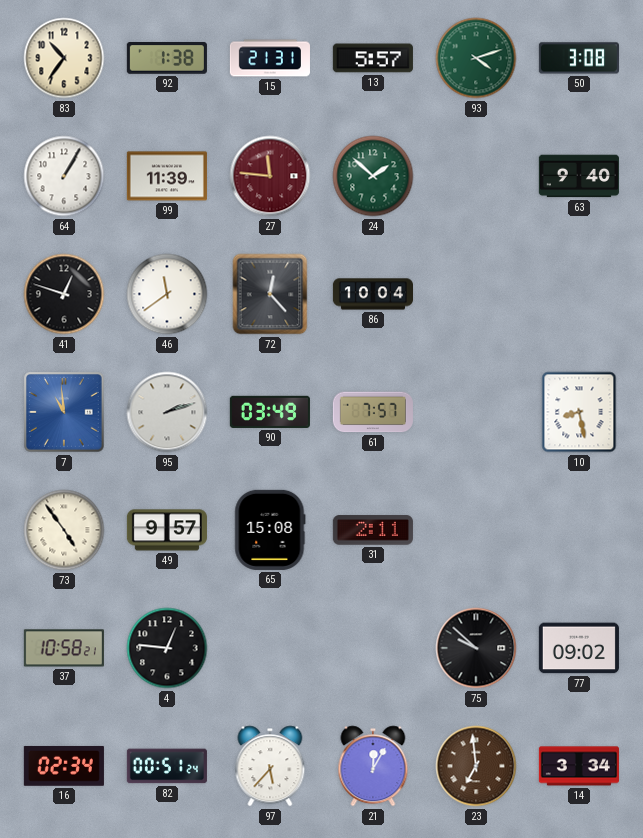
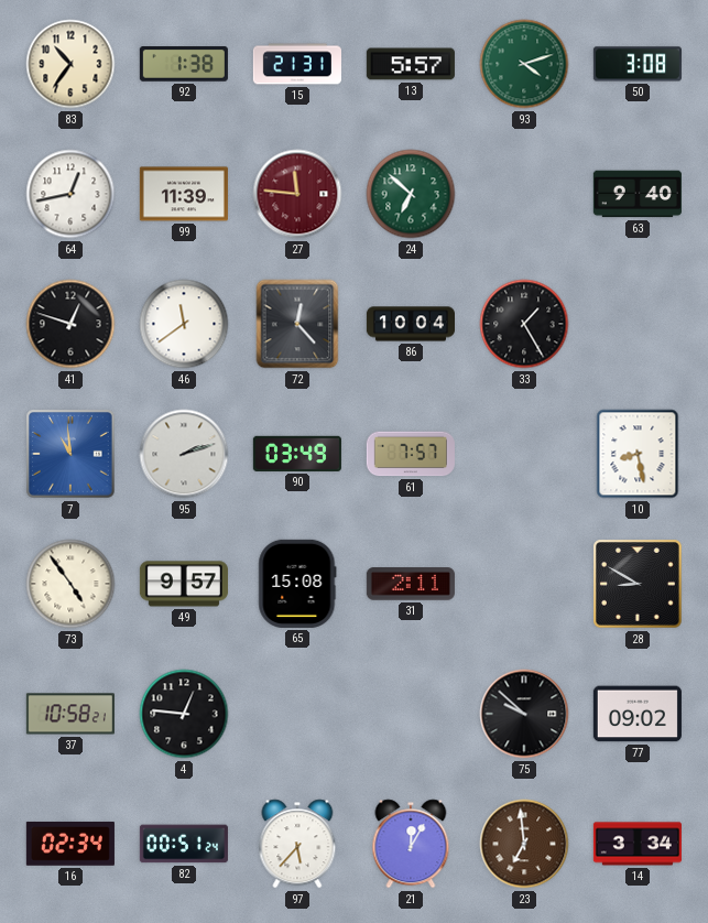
64: 1:05 -> 12:43 (70, 194)
24: 1:52 -> 6:52 (411, 194)
33: none -> 1:25 (524, 324)
28: none -> 8:50 (638, 584)
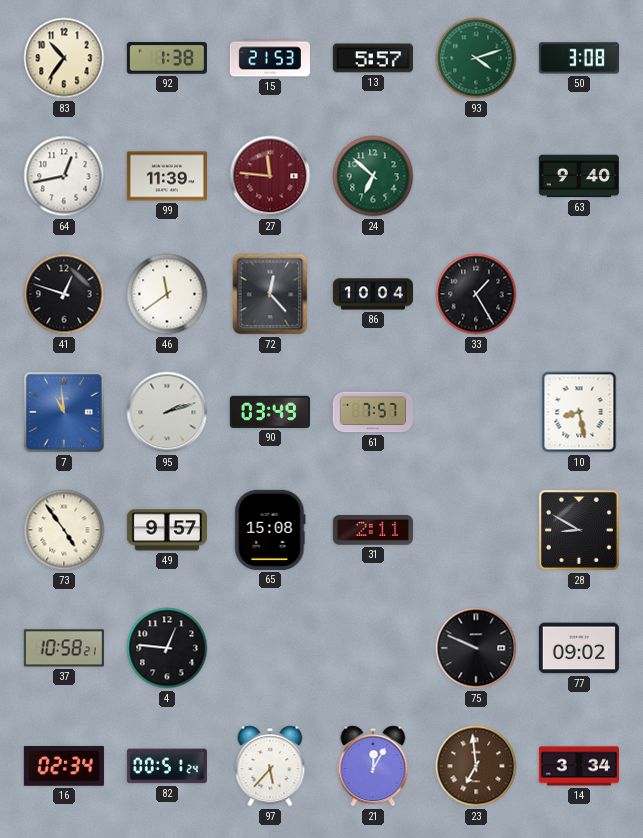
15: 21:31 -> 21:53 (270, 58)
75: 9:52 -> 9:49 (476, 648)
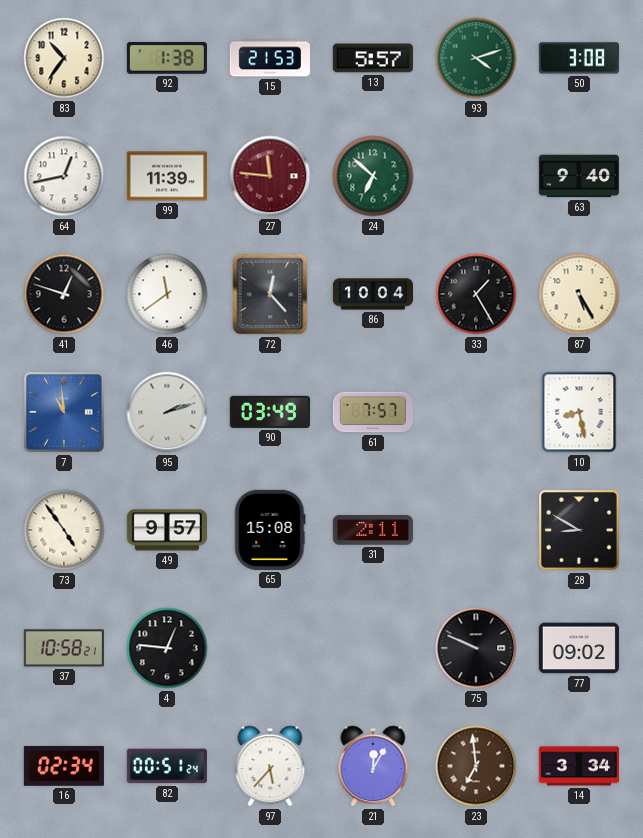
87: none -> 5:25 (579, 294)
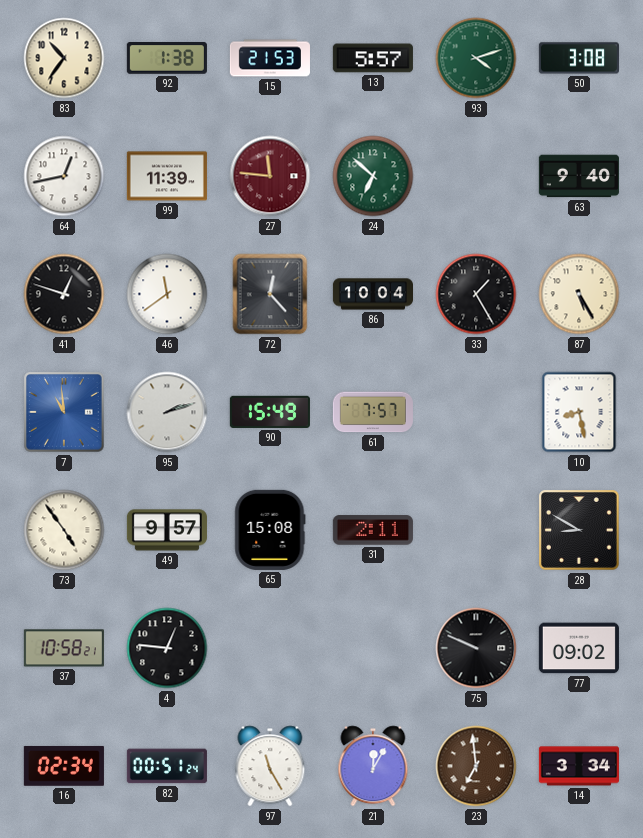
90: 03:49 -> 15:49 (270, 412)
97: 5:37 -> 11:25 (270, 766)
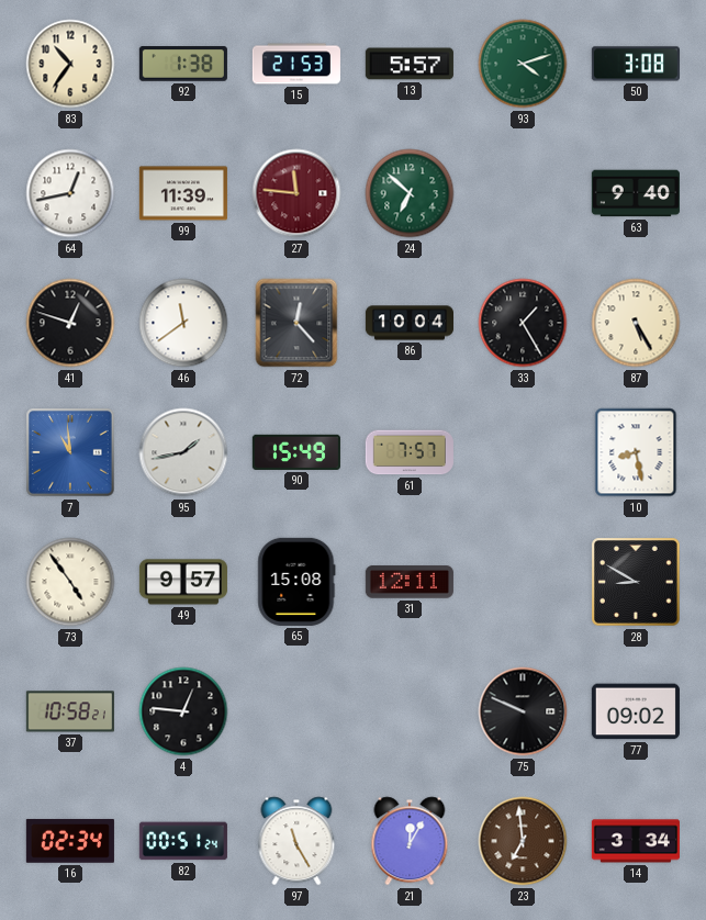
95: 2:12 -> 1:43 (183, 452)
31: 2:11 -> 12:11 (410, 582)
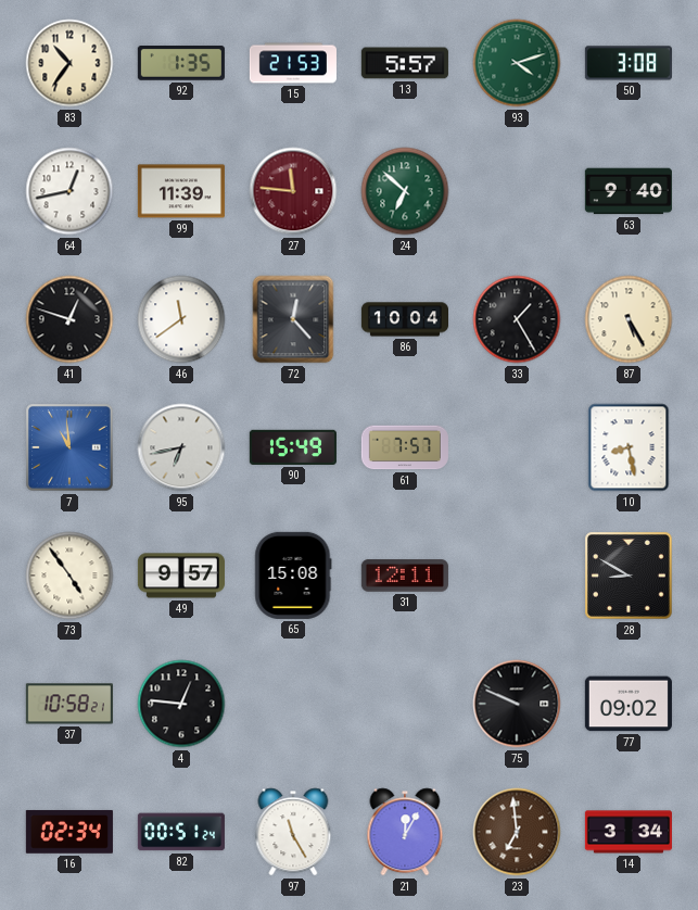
92: 1:38 -> 1:35 (181, 64)
95: 1:43 -> 6:43 (181, 447)
